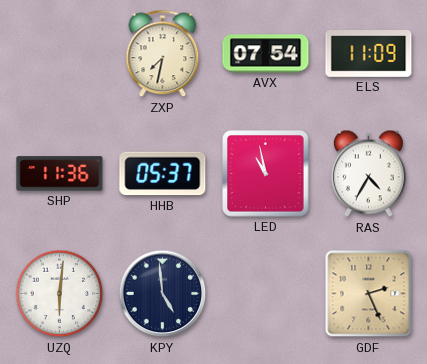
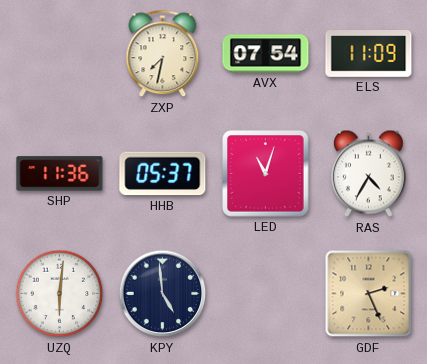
LED: 10:58 -> 11:03 (266, 174)
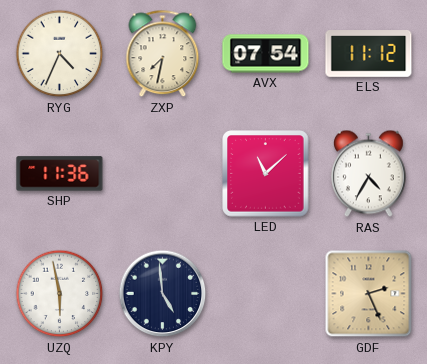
RYG: none -> 4:34 (60, 54)
ELS: 11:09 -> 11:12 (369, 54)
HHB: 05:37 -> none (163, 174)
LED: 11:03 -> 11:08 (266, 174)
UZQ: 6:01 -> 5:58 (60, 294)
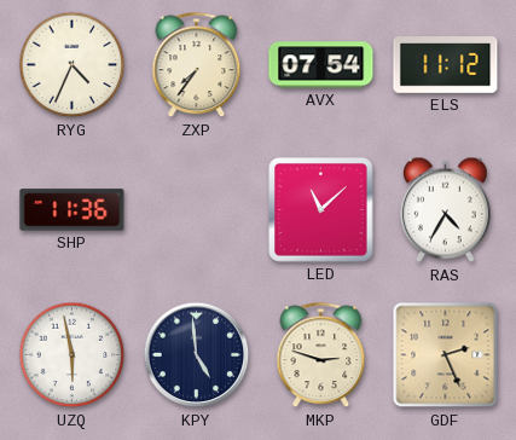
ZXP: 7:32 -> 7:36 (197, 65)
MKP: none -> 2:48 (321, 355)
